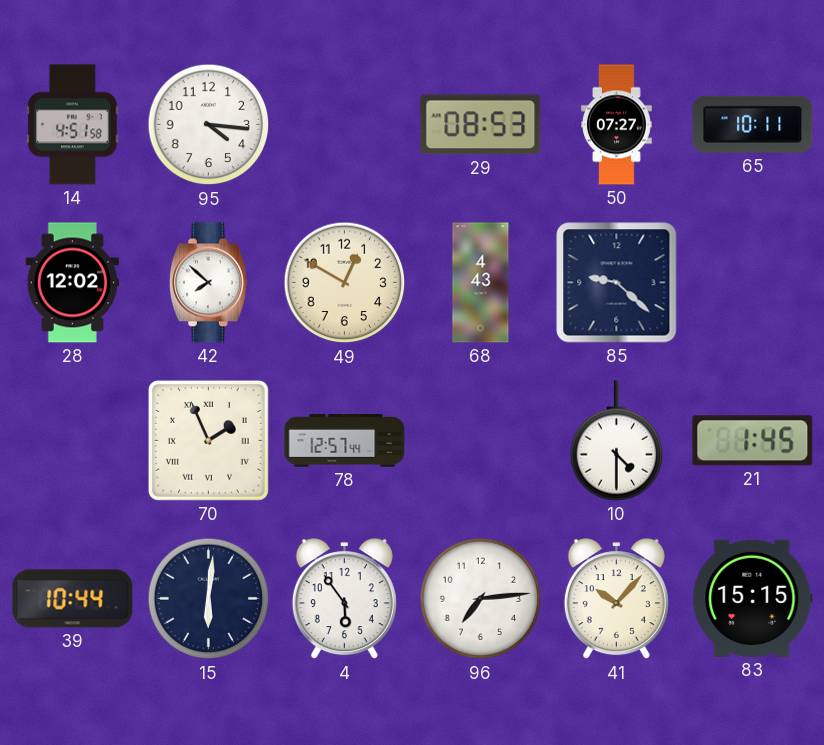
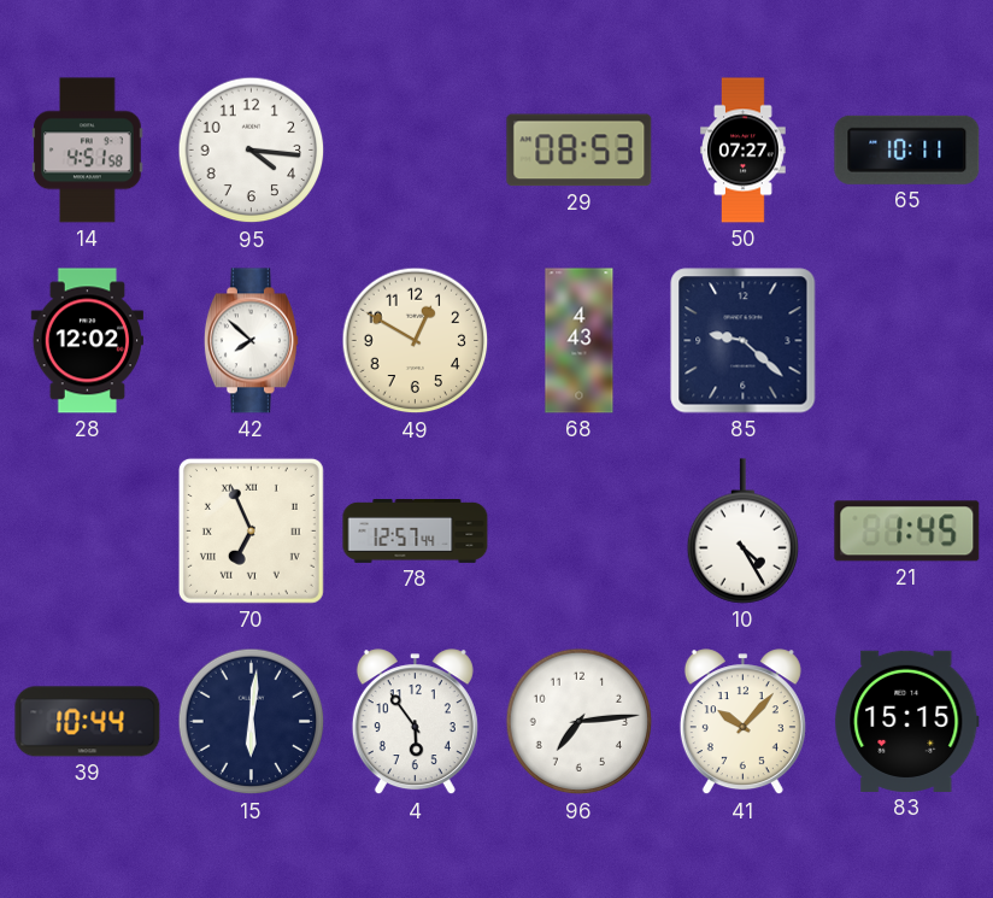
70: 1:56 -> 6:56 (251, 530)
10: 4:30 -> 4:25 (744, 532)
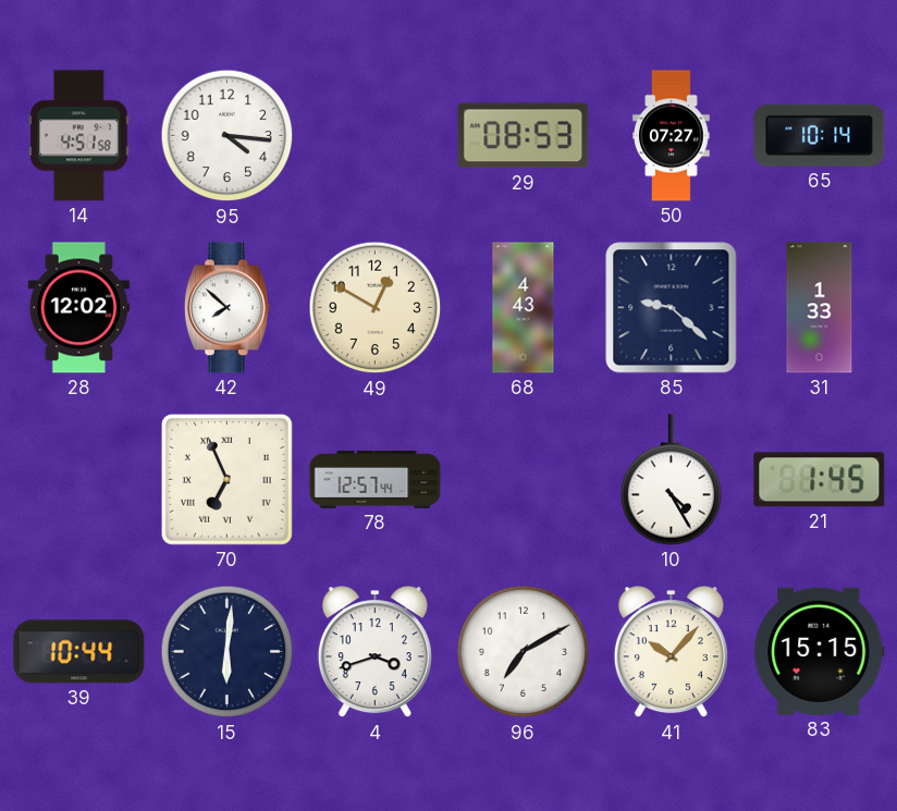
65: 10:11 -> 10:14 (820, 135)
31: none -> 1:33 (820, 308)
4: 5:54 -> 3:42 (374, 652)
96: 7:14 -> 7:10 (524, 652)
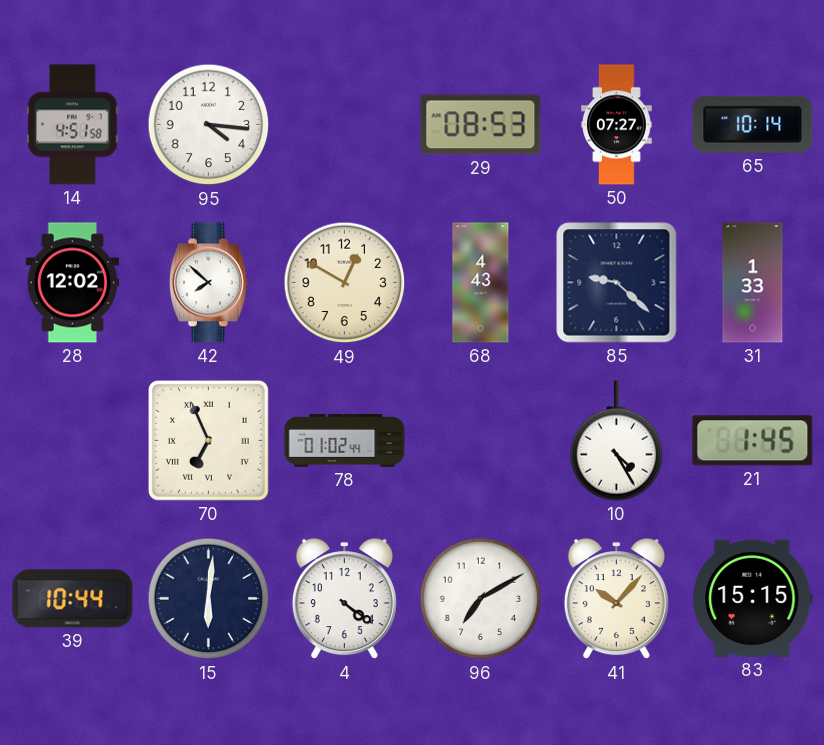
78: 12:57 -> 01:02 (345, 441)
4: 3:42 -> 4:21 (344, 599)
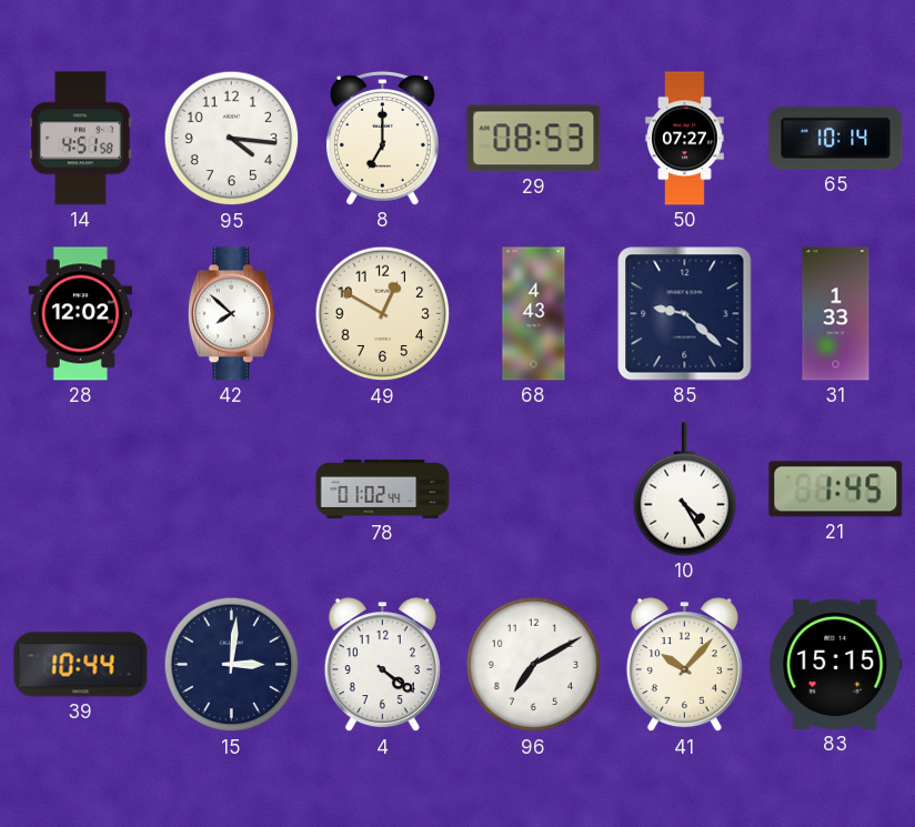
8: none -> 7:00 (382, 138)
70: 6:56 -> none (208, 440)
15: 6:01 -> 3:01 (232, 665)
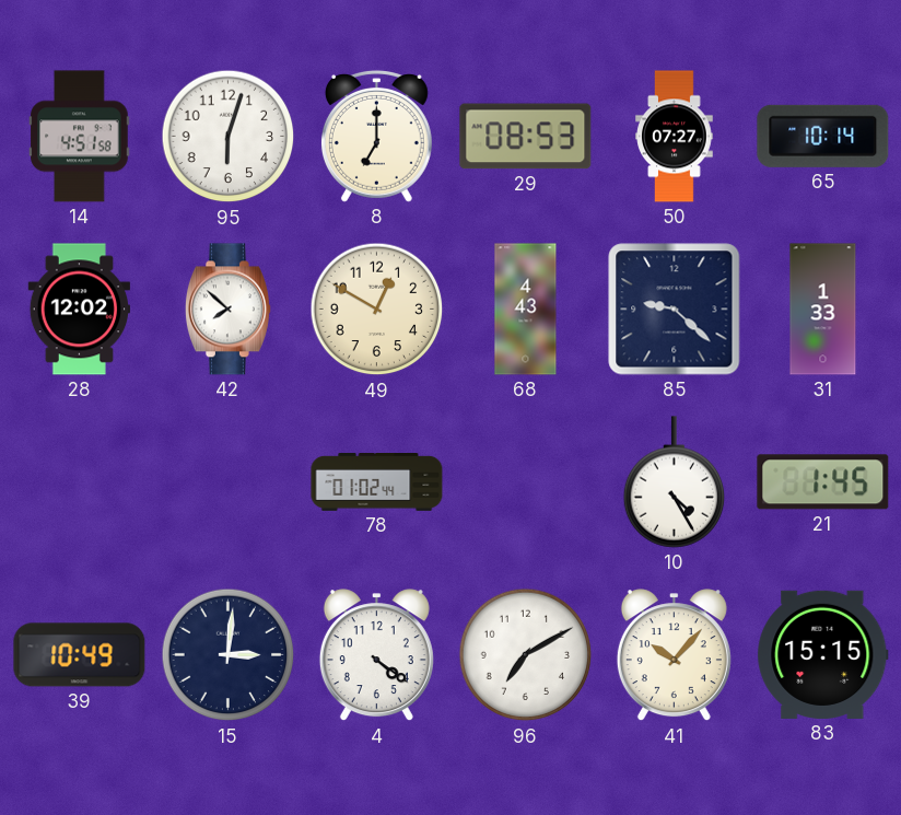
95: 4:16 -> 6:03 (229, 137)
39: 10:44 -> 10:49 (80, 655)
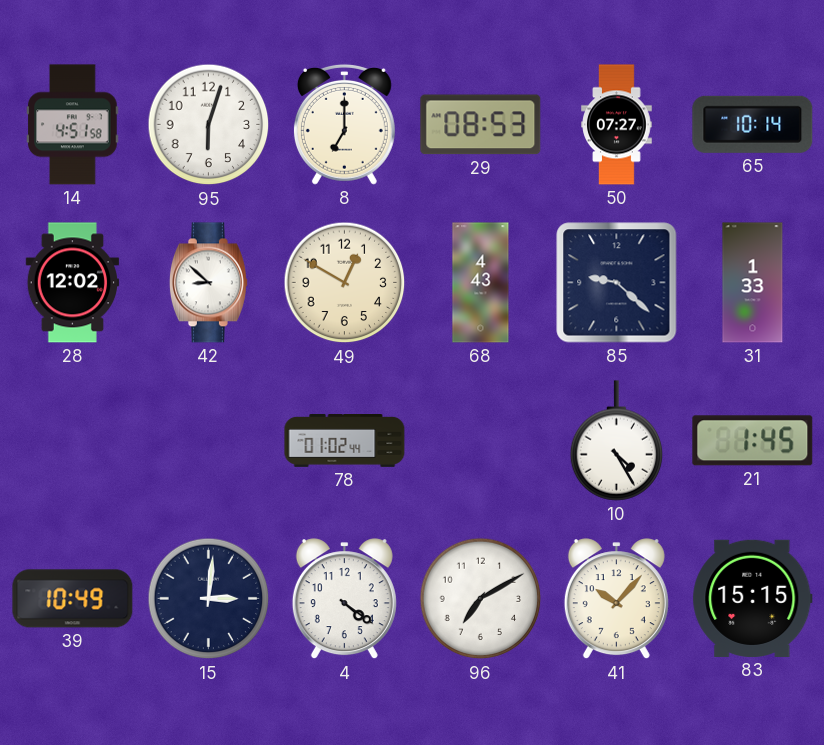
42: 7:52 -> 8:52 (208, 283)
